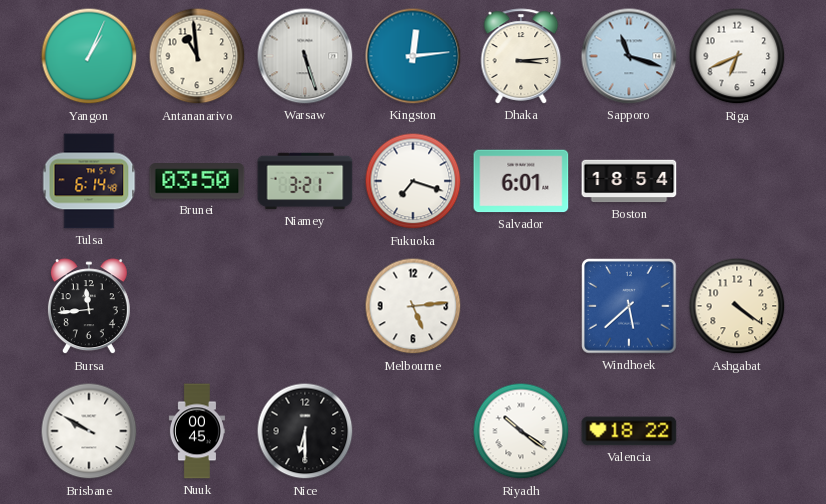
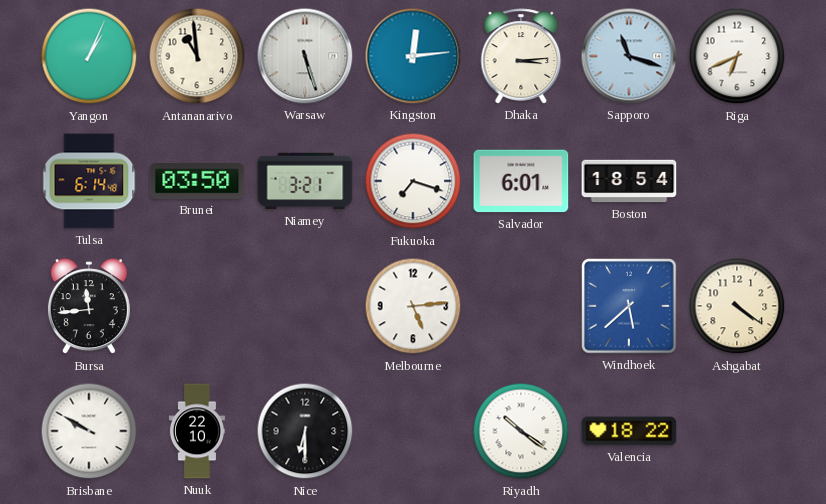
Nuuk: 00:45 -> 22:10 (197, 431)
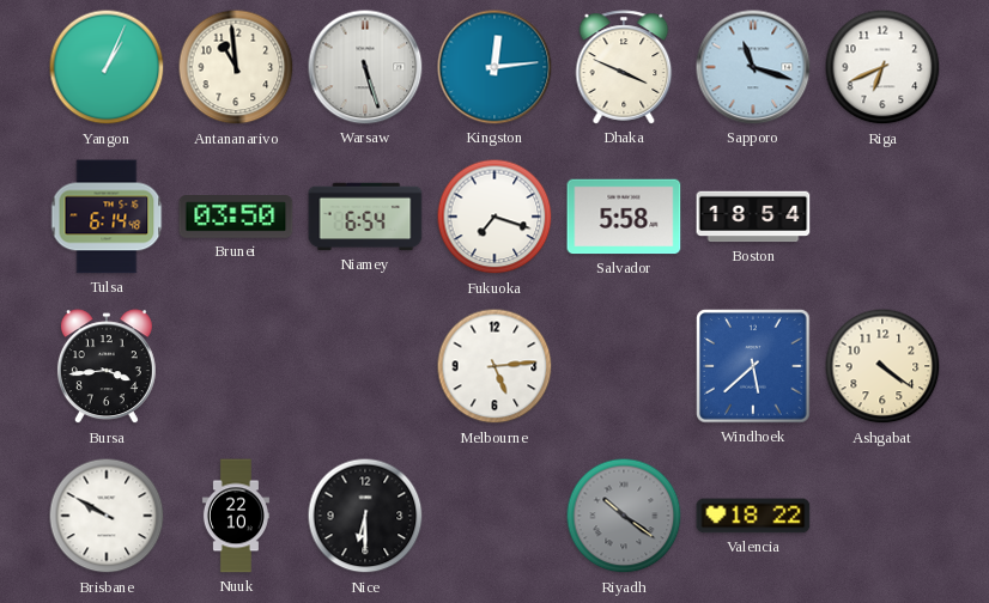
Dhaka: 3:14 -> 3:49 (624, 67)
Niamey: 3:21 -> 6:54 (365, 217)
Salvador: 6:01 -> 5:58 (624, 217)
Bursa: 11:44 -> 3:44 (107, 367)
Riyadh dial: white -> grey (624, 516)
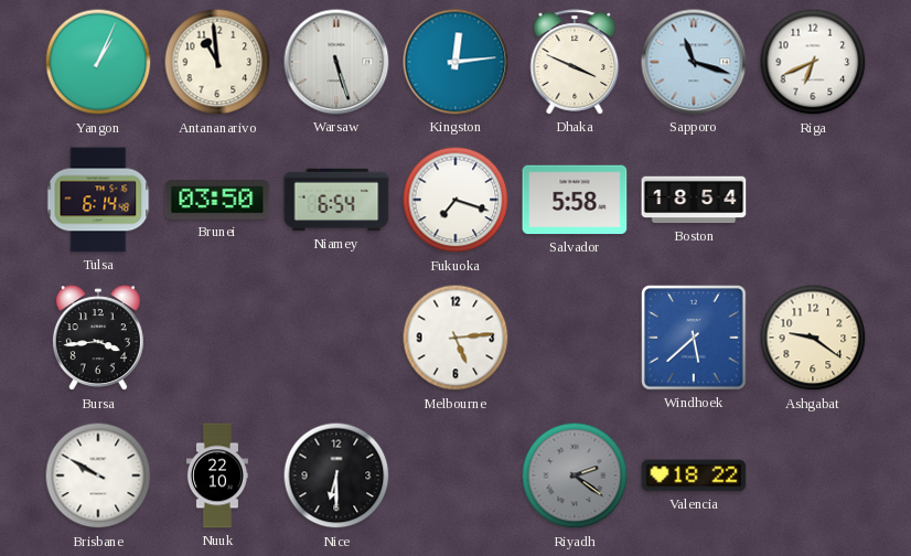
Ashgabat: 4:21 -> 9:21 (813, 338)
Riyadh: 10:21 -> 2:21 (575, 475)
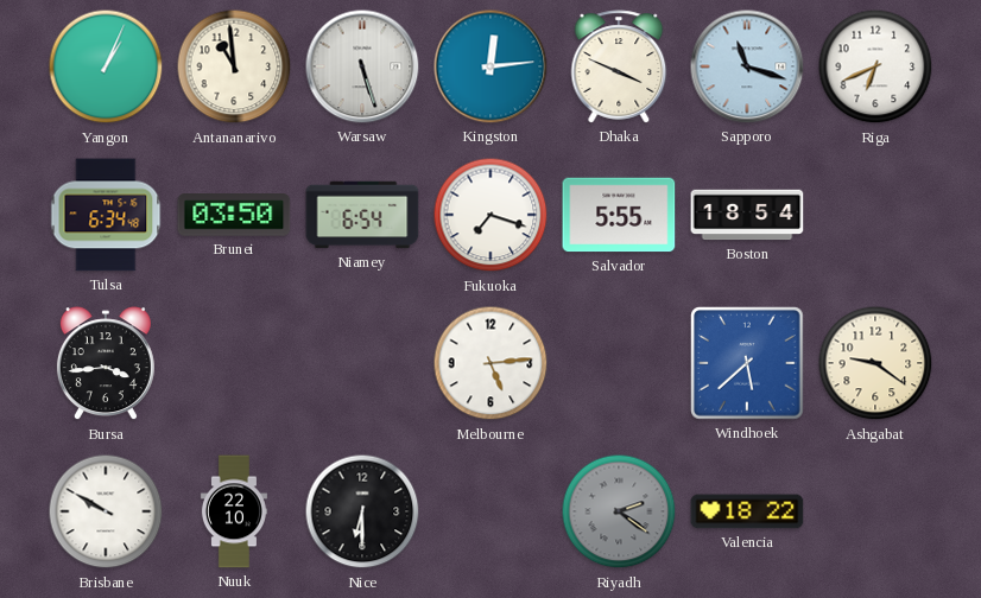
Tulsa: 6:14 -> 6:34 (106, 215)
Salvador: 5:58 -> 5:55 (619, 215)
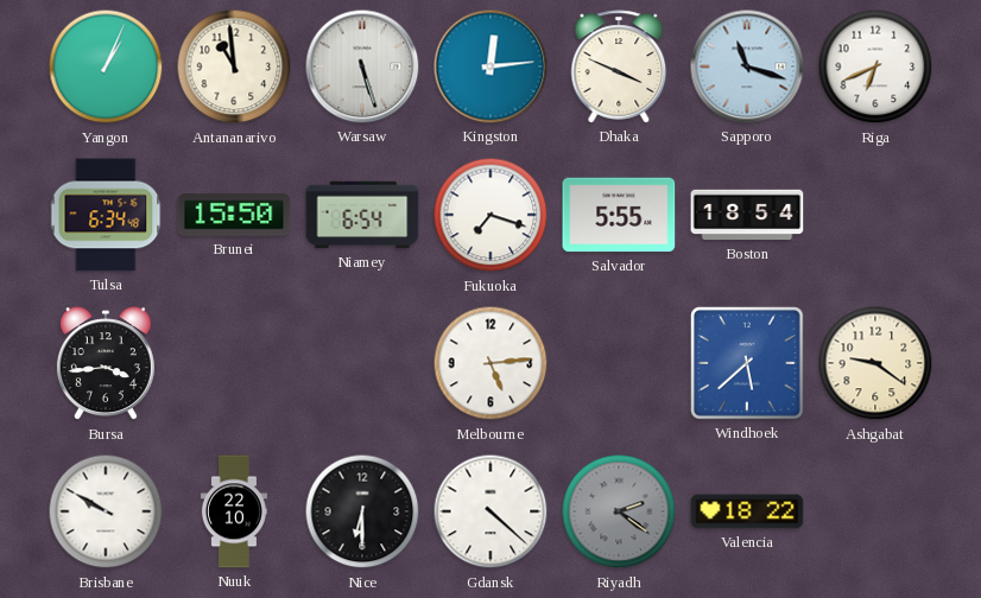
Brunei: 03:50 -> 15:50 (234, 216)
Gdansk: none -> 4:22 (491, 511)
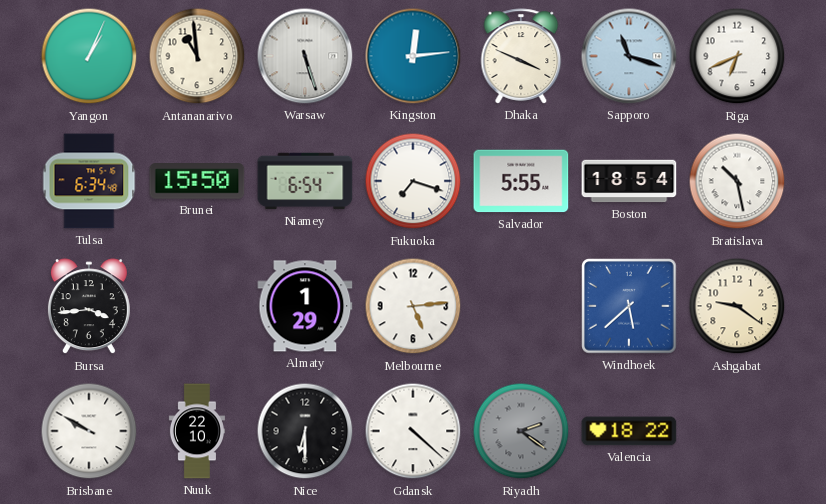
Bratislava: none -> 10:28 (737, 181)
Almaty: none -> 1:29 (305, 306)
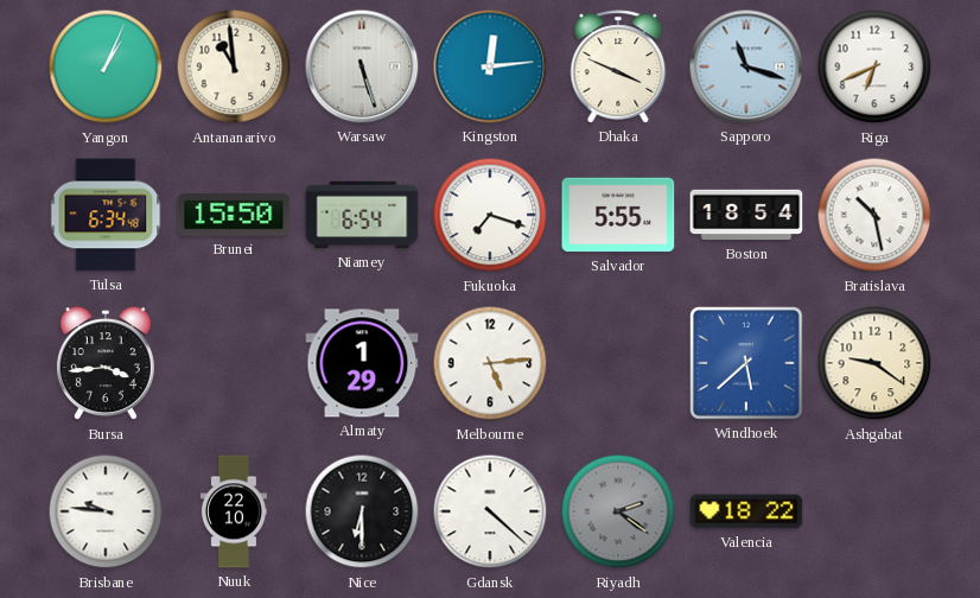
Brisbane: 9:50 -> 9:46 (106, 511)
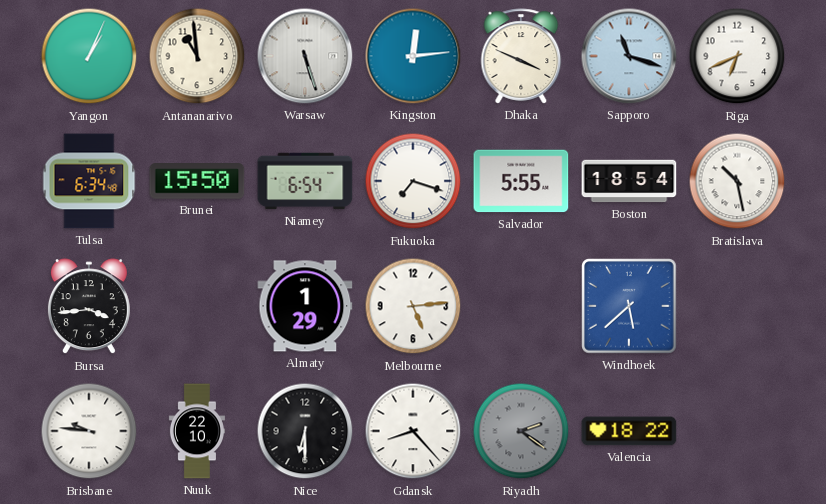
Ashgabat: 9:21 -> none (874, 363)
Gdansk: 4:22 -> 8:23 (413, 431)
